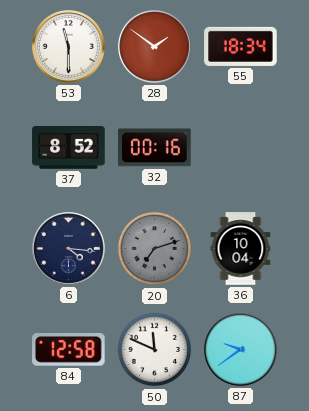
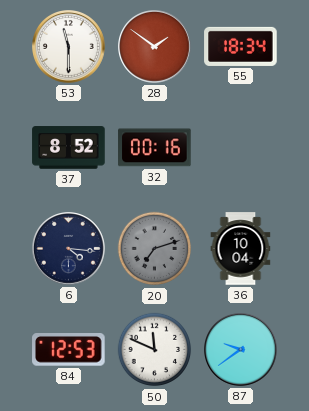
84: 12:58 -> 12:53 (69, 350)
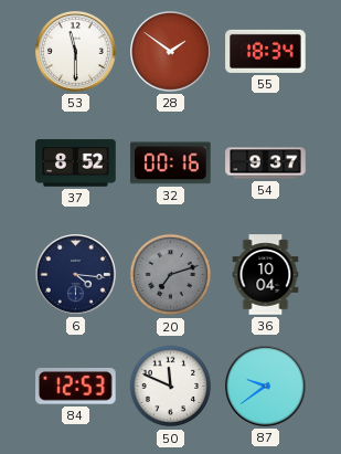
54: none -> 9:37 (266, 163)
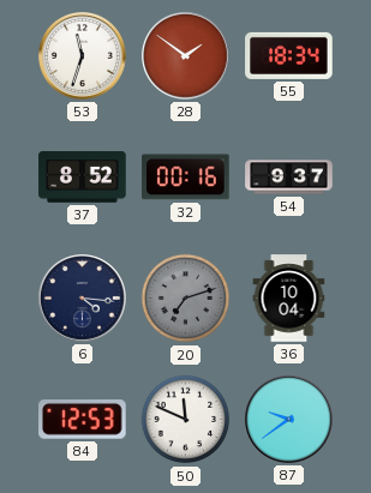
53: 11:30 -> 11:33 (83, 56)
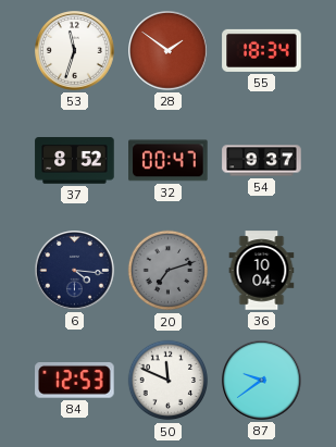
32: 00:16 -> 00:47 (169, 161)
